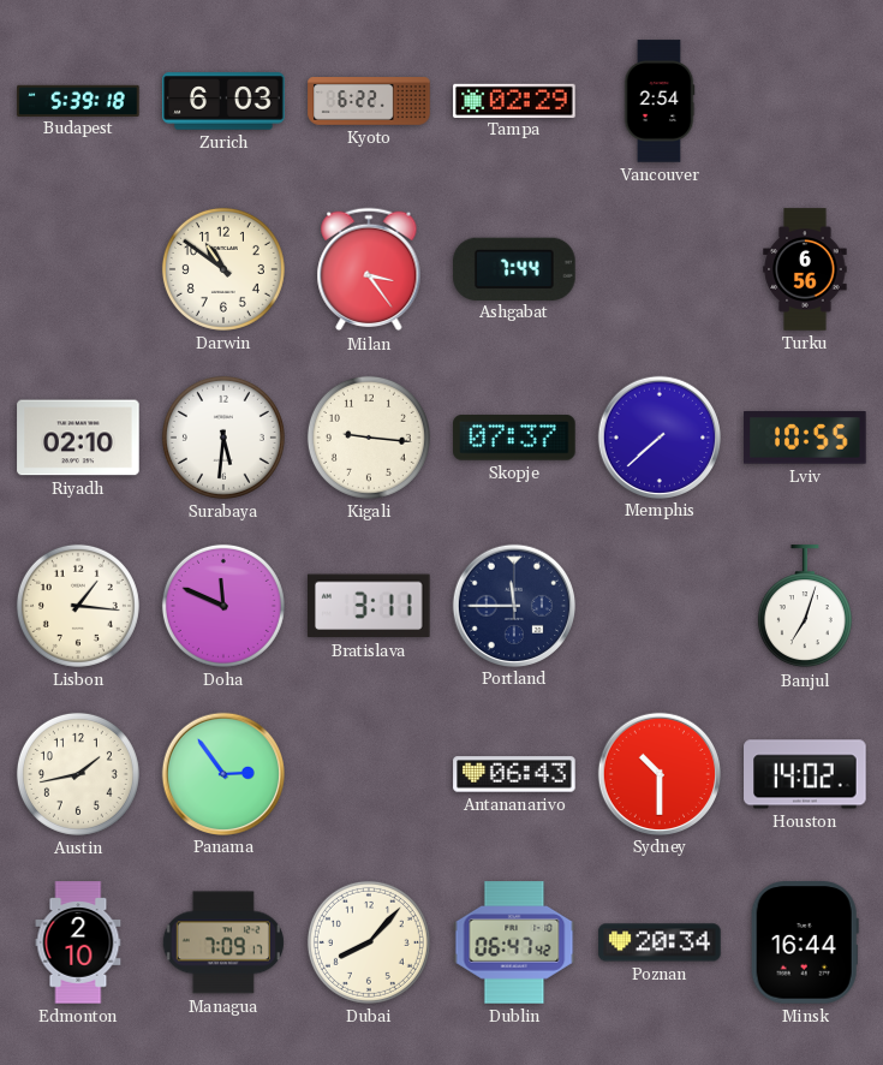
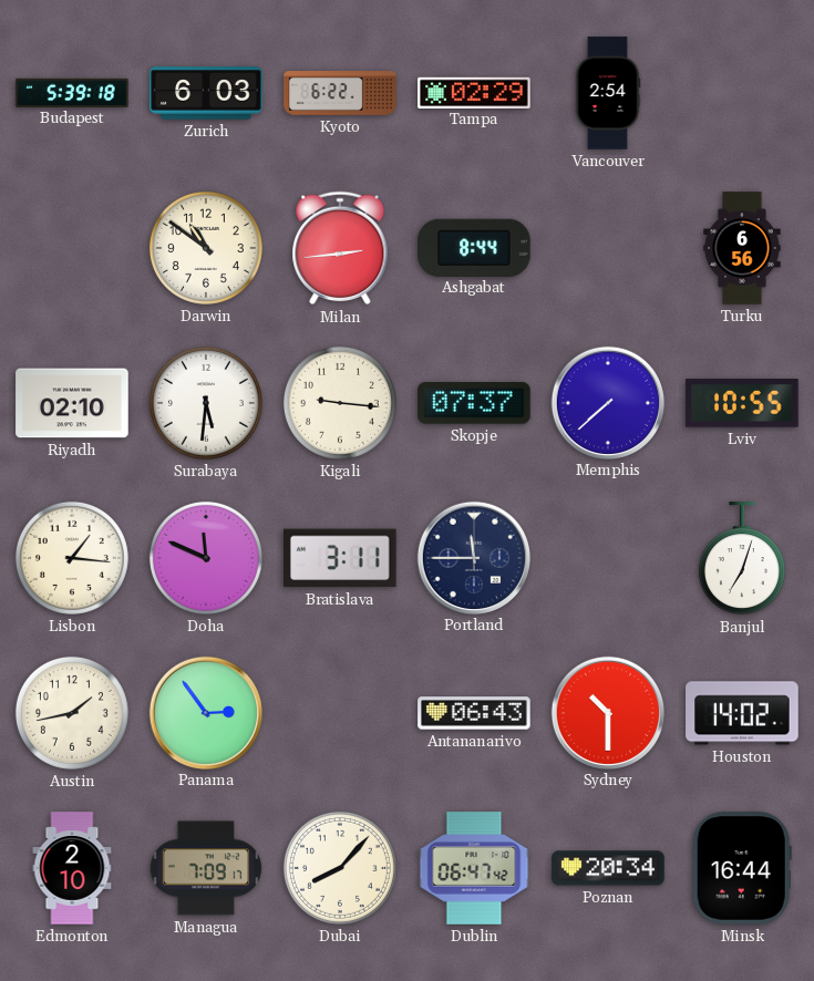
Milan: 3:24 -> 2:44 (340, 248)
Ashgabat: 7:44 -> 8:44 (474, 247)
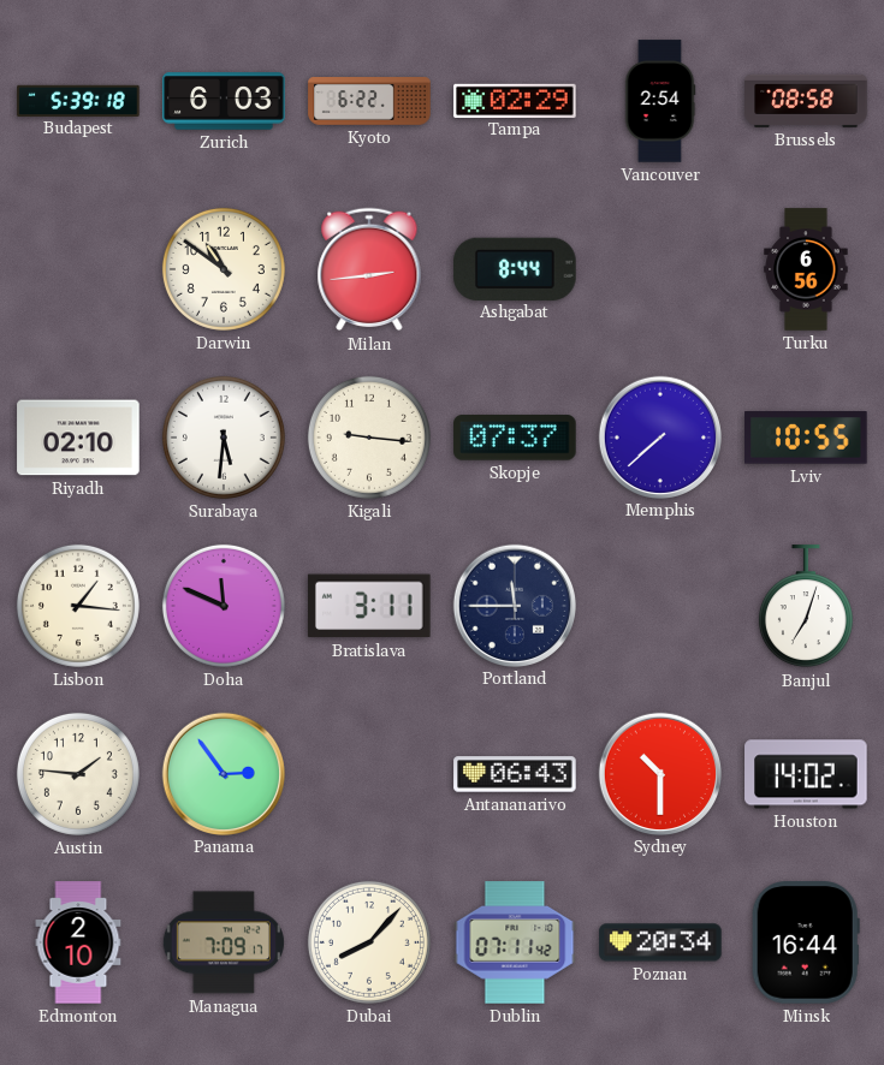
Brussels: none -> 08:58 (806, 101)
Austin: 1:43 -> 1:46 (78, 774)
Dublin: 06:47 -> 07:11 (515, 942)
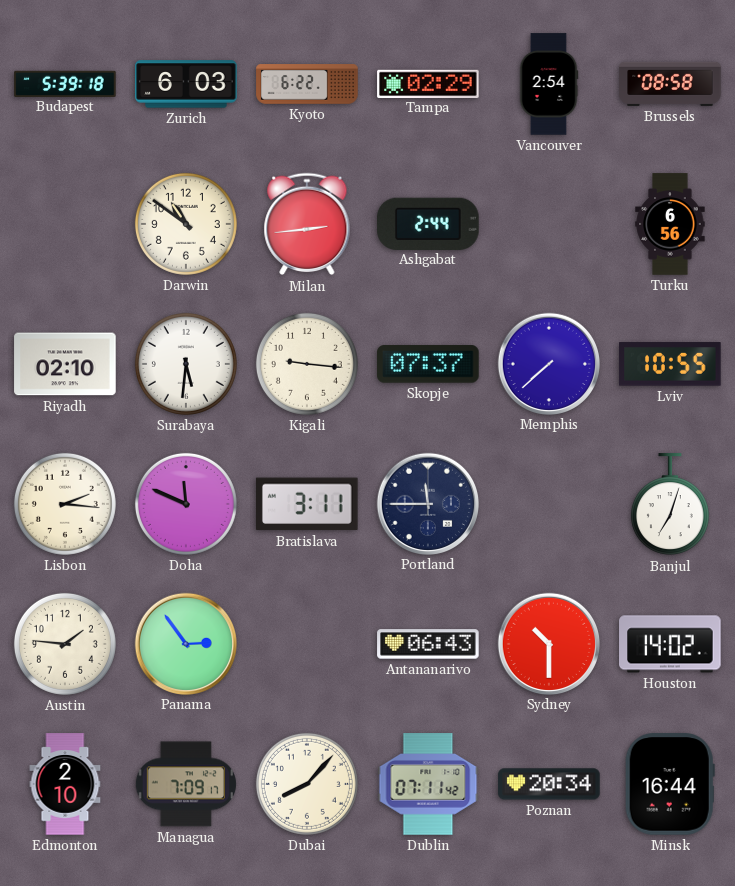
Ashgabat: 8:44 -> 2:44 (428, 223)
Lisbon: 1:16 -> 2:16 (65, 504)
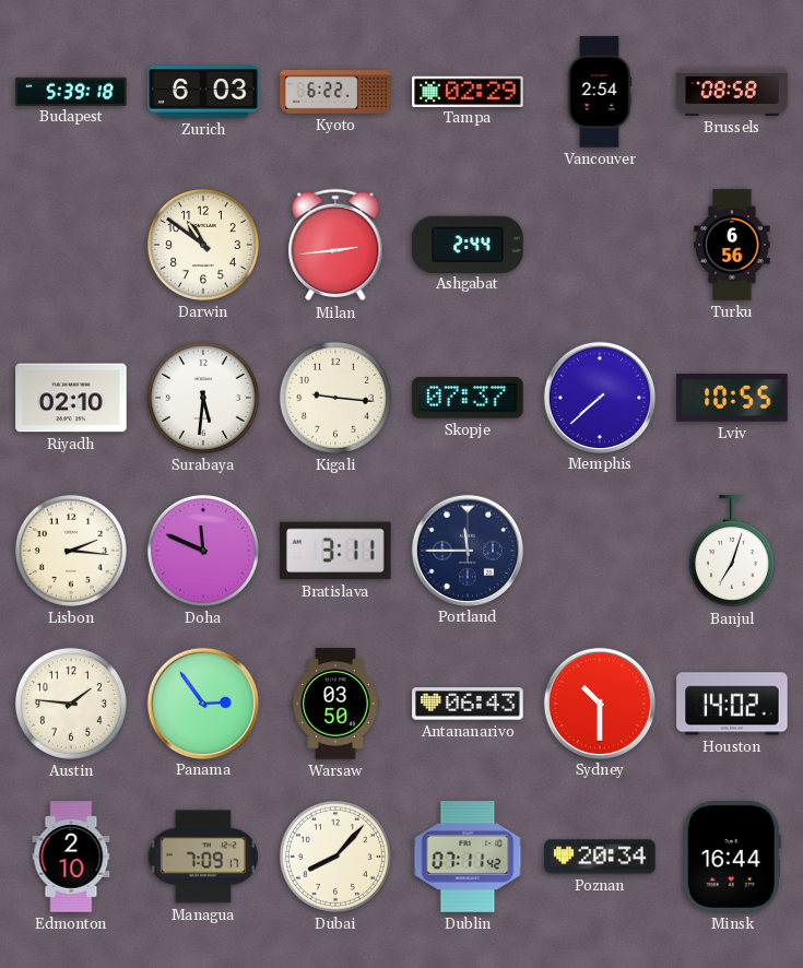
Warsaw: none -> 03:50 (335, 704)
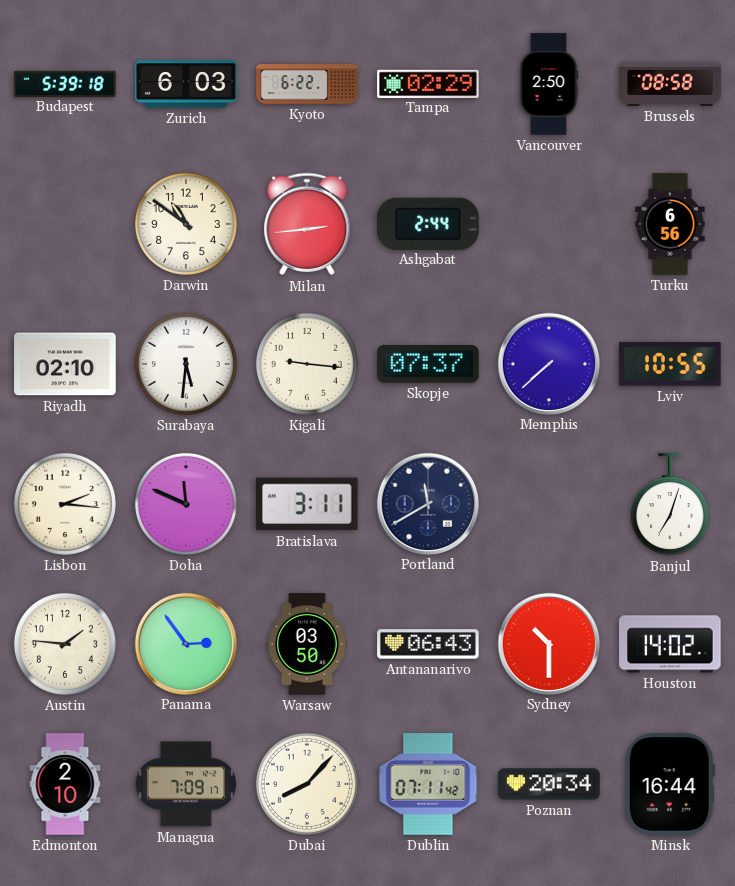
Vancouver: 2:54 -> 2:50 (549, 84)
Portland: 11:45 -> 11:40 (427, 503)
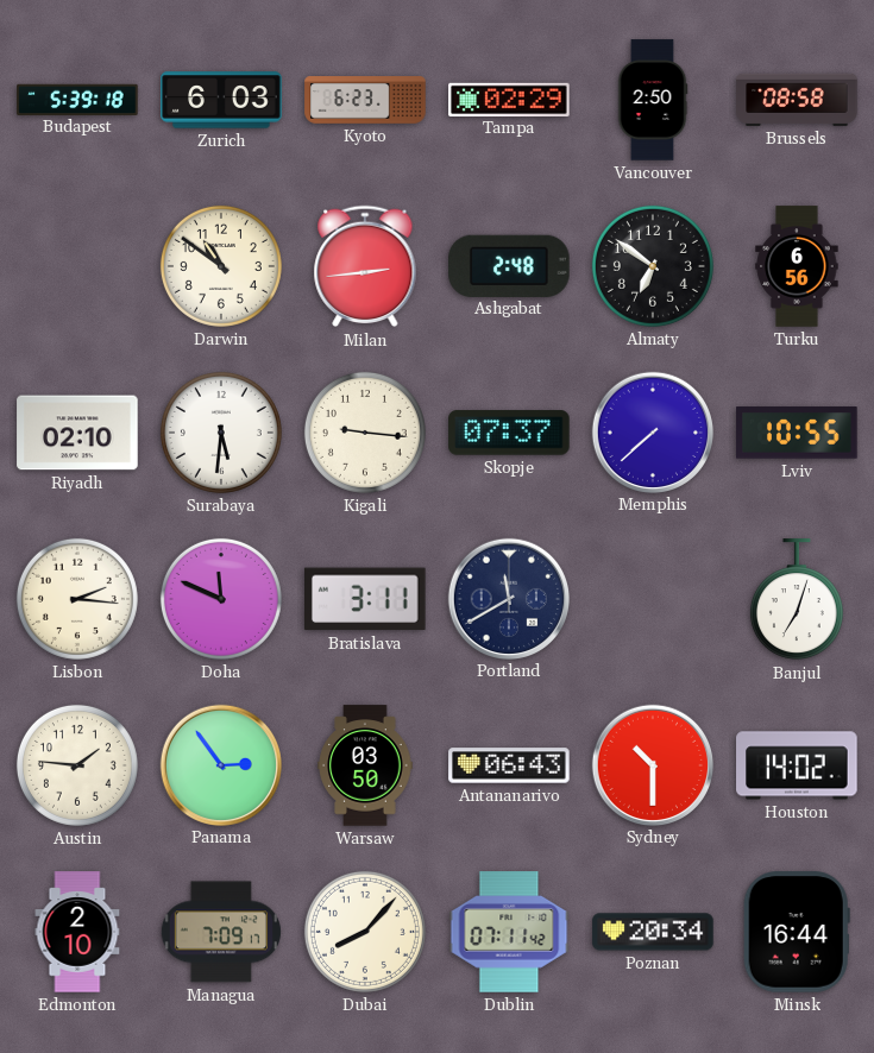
Kyoto: 6:22 -> 6:23 (365, 100)
Ashgabat: 2:44 -> 2:48 (509, 265)
Almaty: none -> 6:51 (653, 266)
